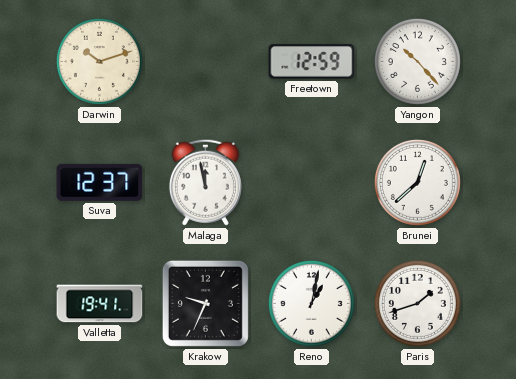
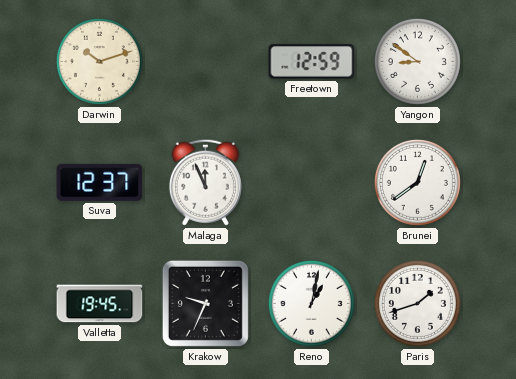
Yangon: 10:23 -> 8:51 (417, 61)
Malaga: 11:58 -> 11:56 (205, 182)
Brunei: 12:38 -> 12:39 (417, 182)
Valletta: 19:41 -> 19:45 (100, 304)
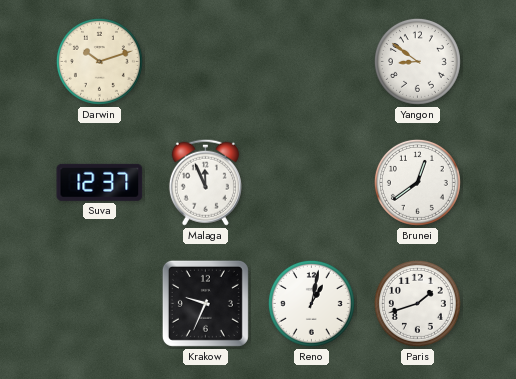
Freetown: 12:59 -> none (312, 62)
Valletta: 19:45 -> none (100, 304)
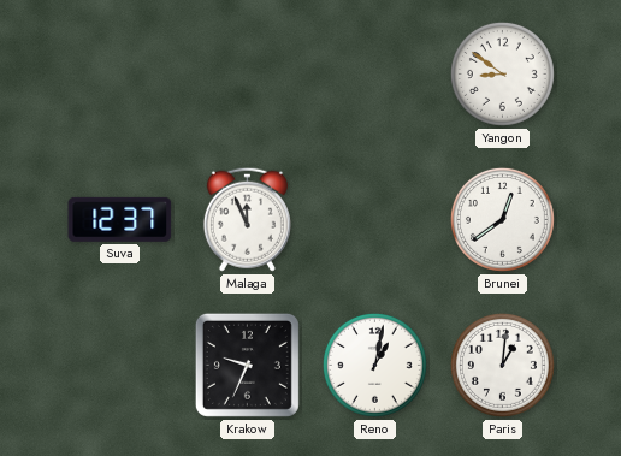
Darwin: 10:12 -> none (99, 61)
Paris: 1:42 -> 1:01 (502, 365)
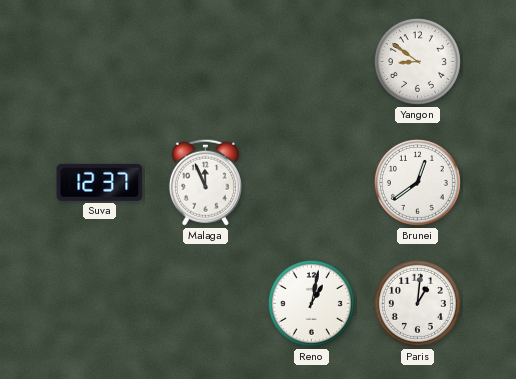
Krakow: 9:34 -> none (247, 365)
